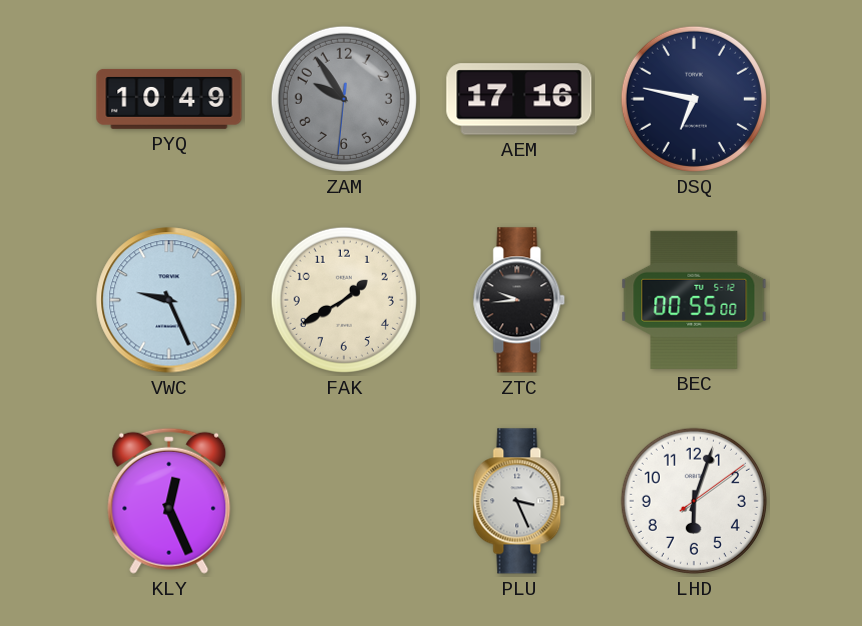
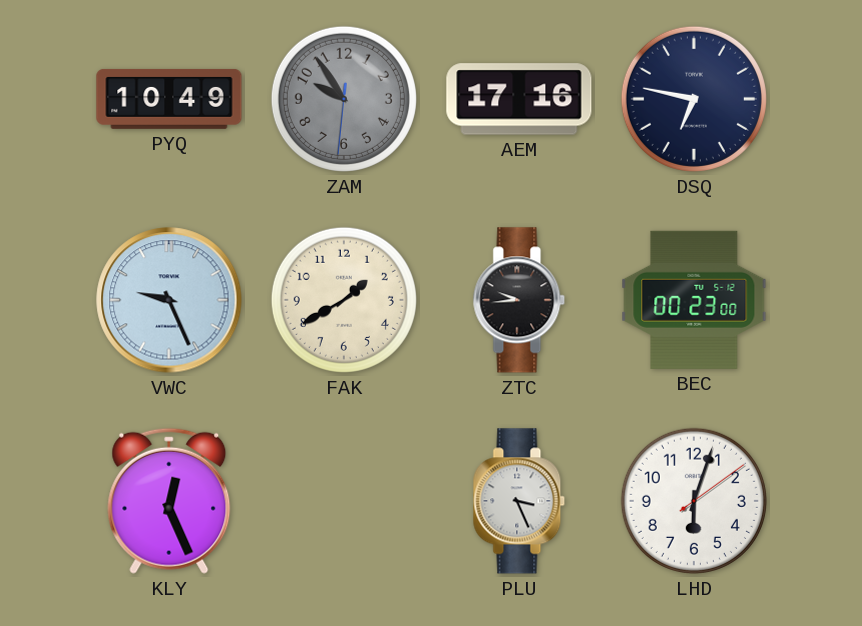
BEC: 00:55 -> 00:23 (694, 300)
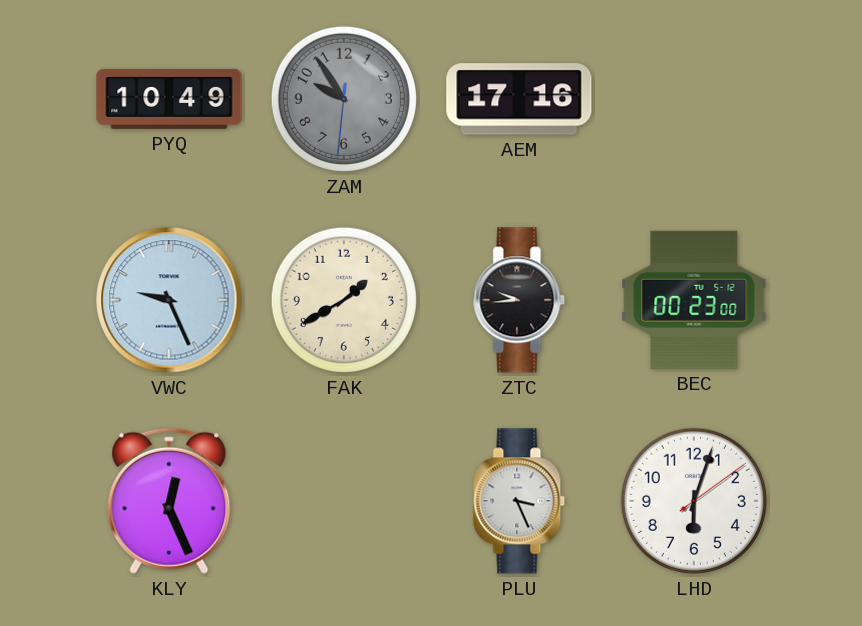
DSQ: 6:47 -> none (694, 99)
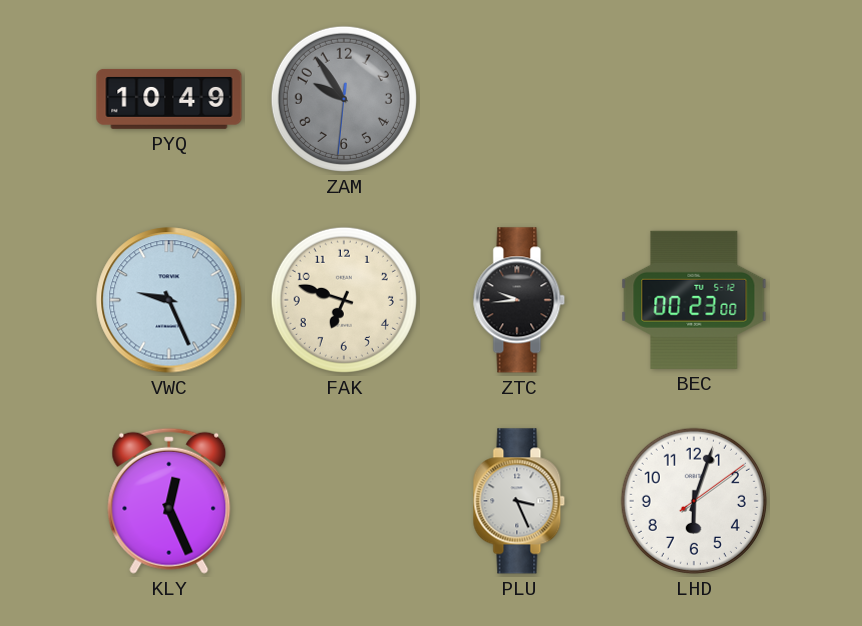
AEM: 17:16 -> none (519, 99)
FAK: 1:40 -> 6:48 (344, 300)
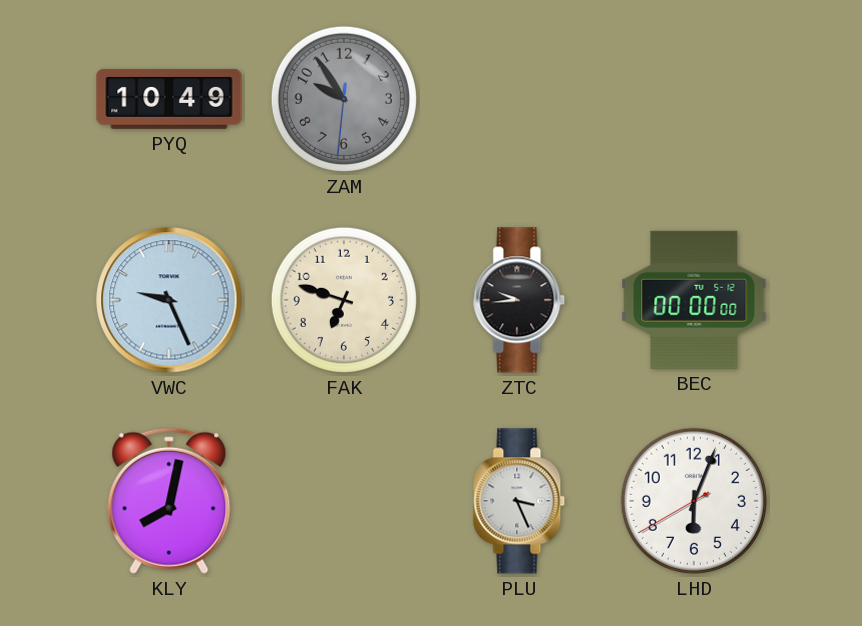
BEC: 00:23 -> 00:00 (694, 300)
KLY: 12:26 -> 8:02 (169, 501)
LHD: 6:03:09 -> 6:03:40 (694, 501)
